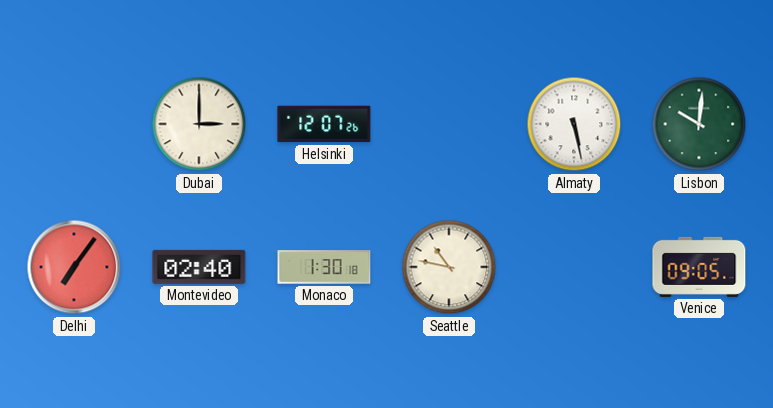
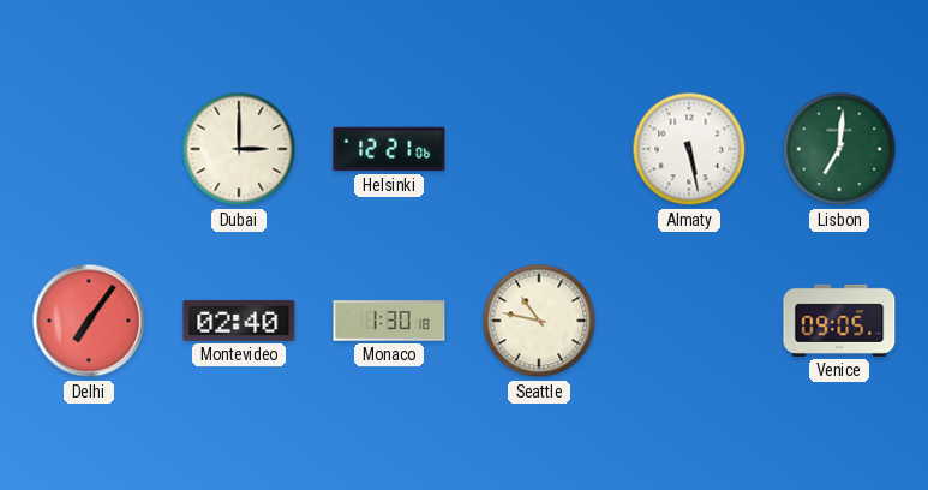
Helsinki: 12:07 -> 12:21 (389, 149)
Lisbon: 10:01 -> 7:01 (839, 149)
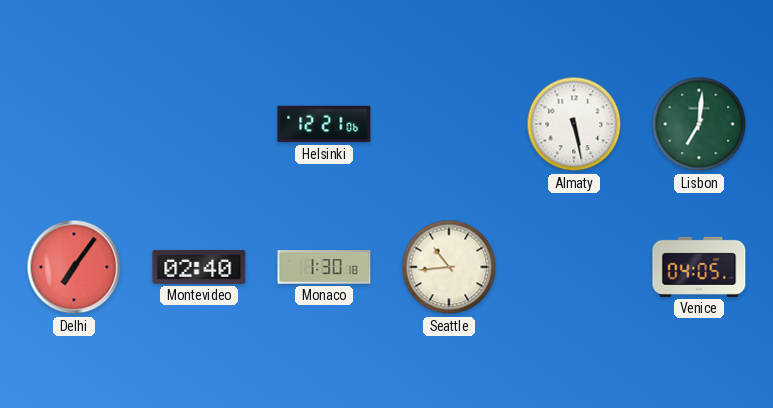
Dubai: 3:00 -> none (239, 149)
Seattle: 10:47 -> 10:44 (449, 267)
Venice: 09:05 -> 04:05 (699, 267)
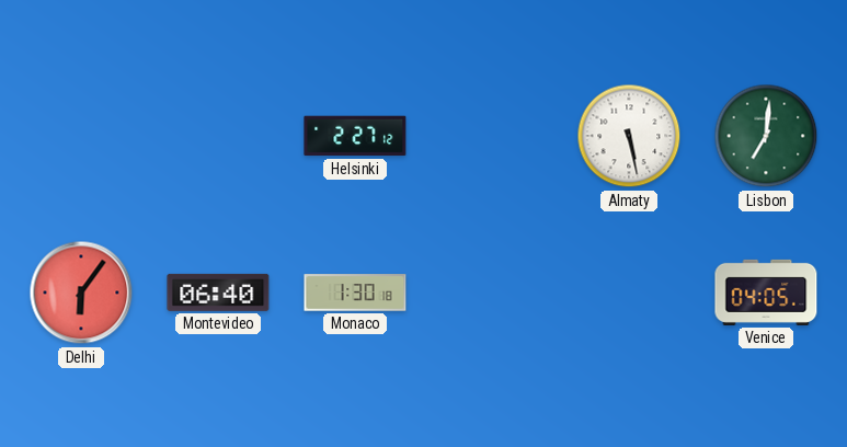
Helsinki: 12:21 -> 2:27 (355, 136)
Delhi: 7:06 -> 6:06 (81, 293)
Montevideo: 02:40 -> 06:40 (218, 293)
Seattle: 10:44 -> none (449, 267)
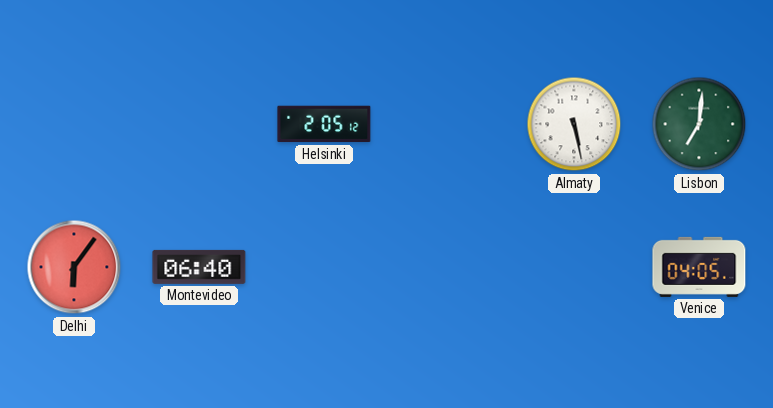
Helsinki: 2:27 -> 2:05 (324, 124)
Monaco: 1:30 -> none (355, 293)
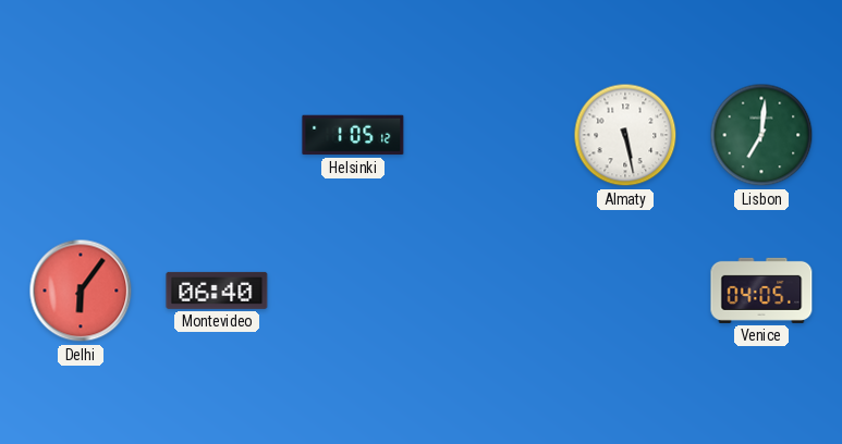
Helsinki: 2:05 -> 1:05 (353, 135)
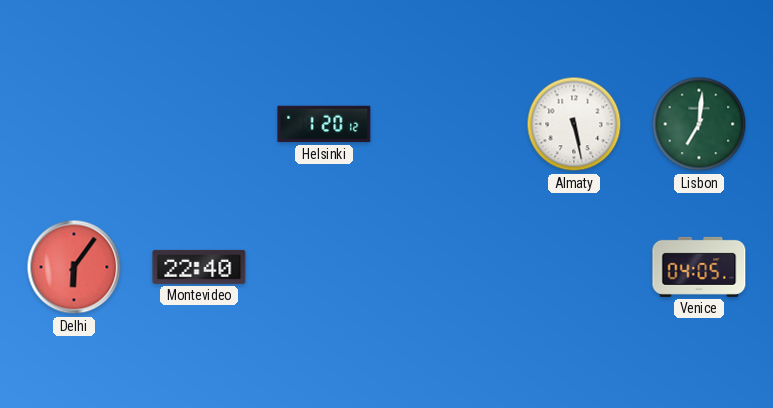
Helsinki: 1:05 -> 1:20 (324, 124)
Montevideo: 06:40 -> 22:40 (199, 267)
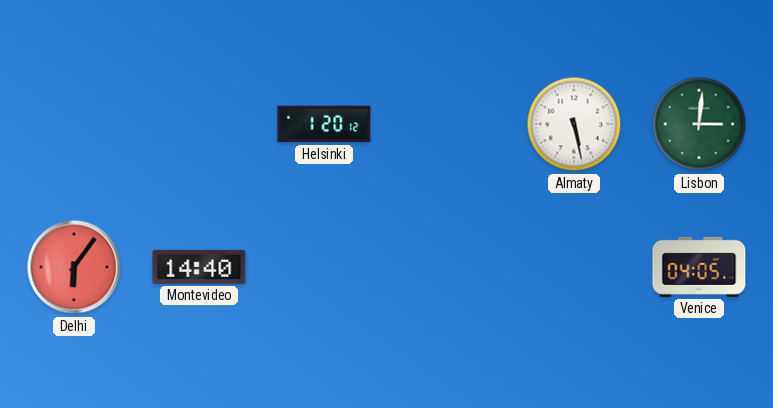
Lisbon: 7:01 -> 3:01 (699, 124)
Montevideo: 22:40 -> 14:40 (199, 267)
